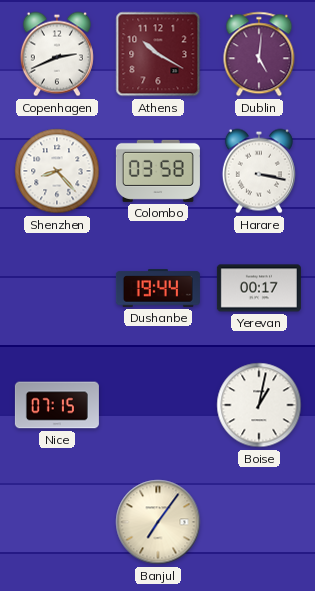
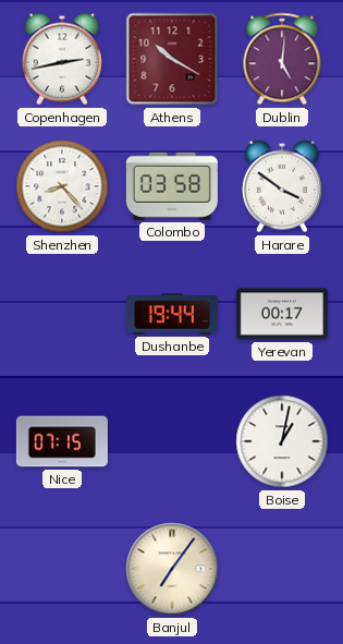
Copenhagen: 2:41 -> 2:43 (62, 59)
Harare: 3:17 -> 3:51 (282, 186)
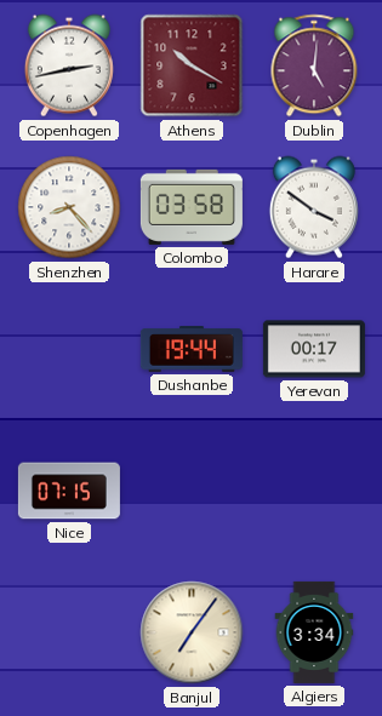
Boise: 1:02 -> none (282, 441)
Algiers: none -> 3:34 (314, 632)
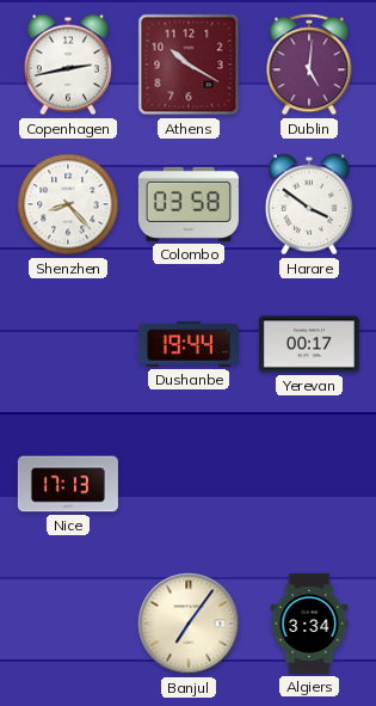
Nice: 07:15 -> 17:13 (68, 484)
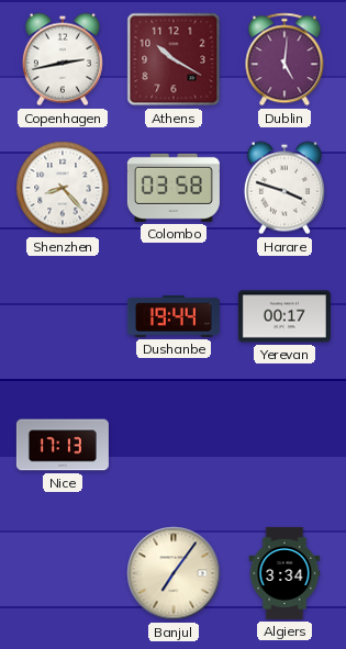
Harare: 3:51 -> 3:48 (284, 188)
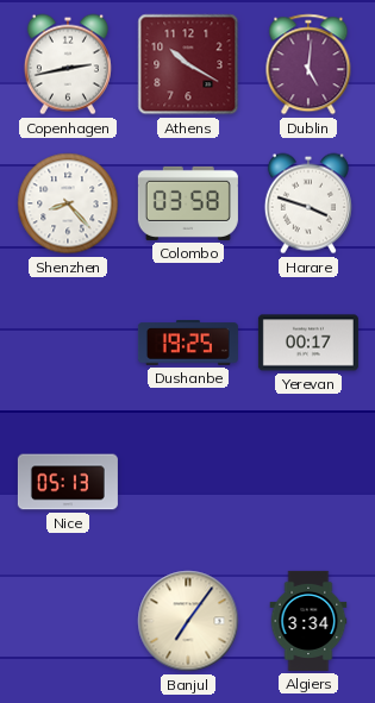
Dushanbe: 19:44 -> 19:25 (188, 343)
Nice: 17:13 -> 05:13 (68, 482)
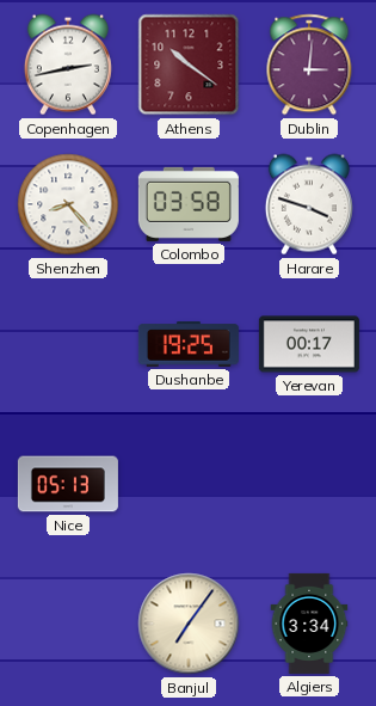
Athens: 10:20 -> 10:21 (189, 65)
Dublin: 5:01 -> 3:01 (309, 65)
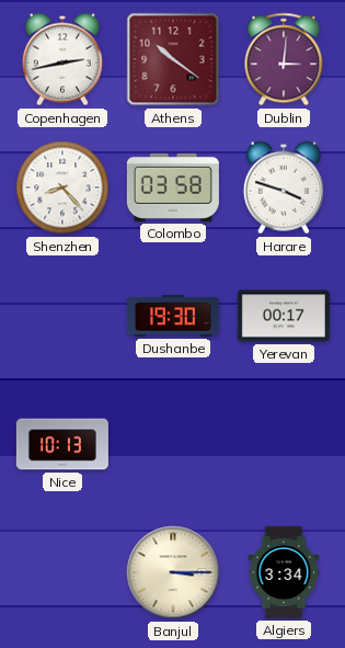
Dushanbe: 19:25 -> 19:30 (173, 316)
Nice: 05:13 -> 10:13 (62, 444)
Banjul: 7:06 -> 3:15 (173, 572)
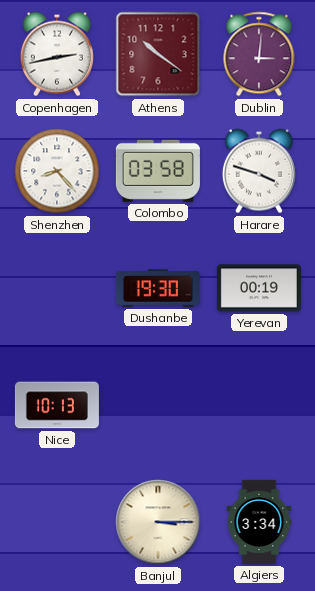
Yerevan: 00:17 -> 00:19 (259, 288)
